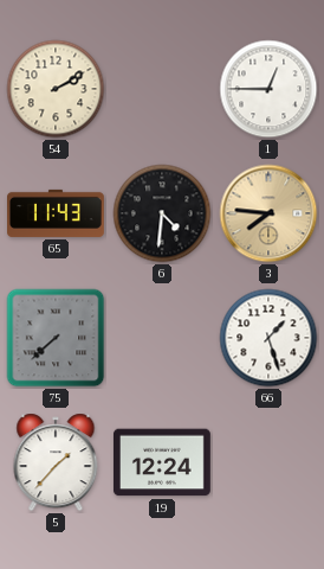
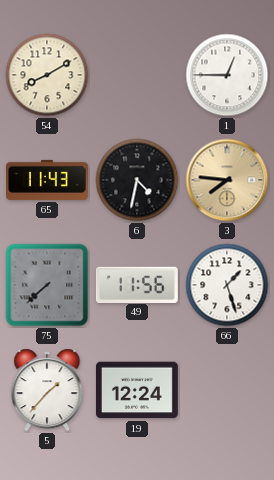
54: 2:10 -> 8:10 (47, 75)
6: 4:31 -> 4:32 (137, 180)
49: none -> 11:56 (137, 284)
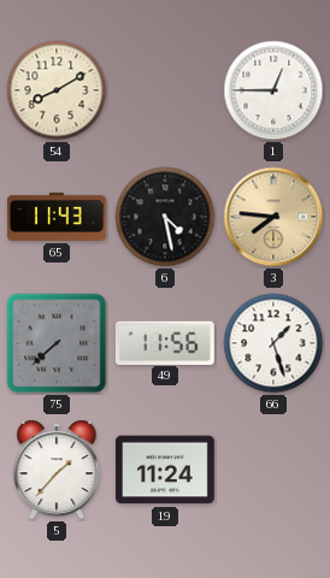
6: 4:32 -> 4:28 (165, 217)
19: 12:24 -> 11:24 (165, 470)
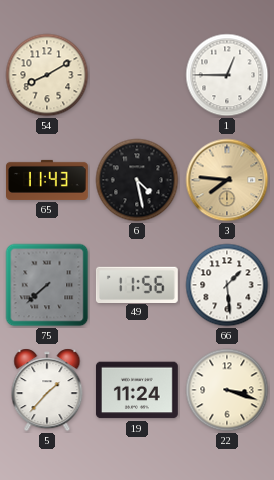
66: 1:27 -> 1:29 (227, 285)
22: none -> 3:18 (227, 390)
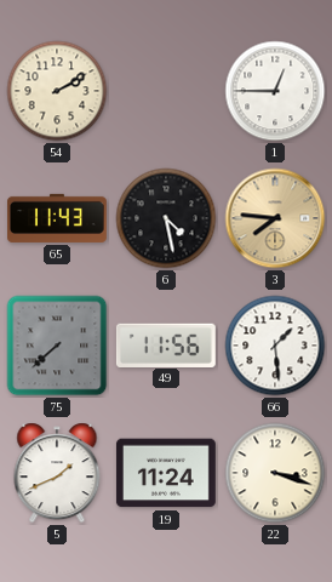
54: 8:10 -> 2:10 (57, 91)
5: 1:37 -> 1:41 (57, 473)
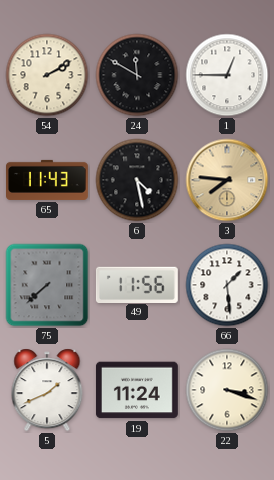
24: none -> 11:50 (137, 75)
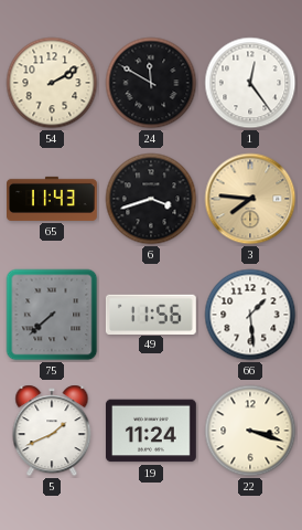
1: 12:45 -> 12:24 (250, 83)
6: 4:28 -> 3:42 (151, 199)
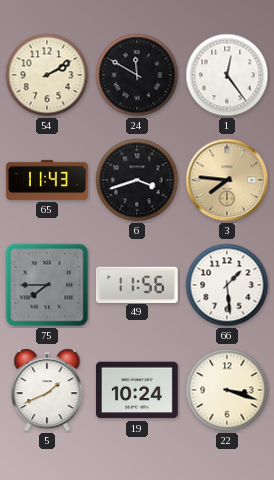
75: 7:38 -> 7:45 (47, 285)
19: 11:24 -> 10:24 (137, 390)
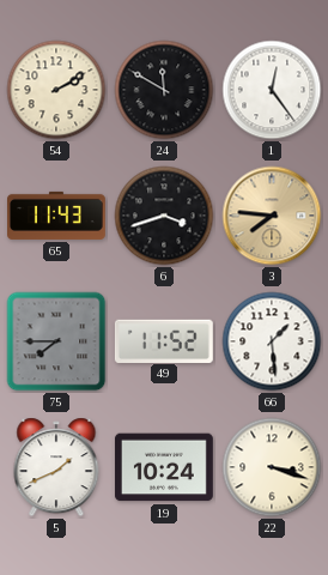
49: 11:56 -> 11:52 (164, 340)
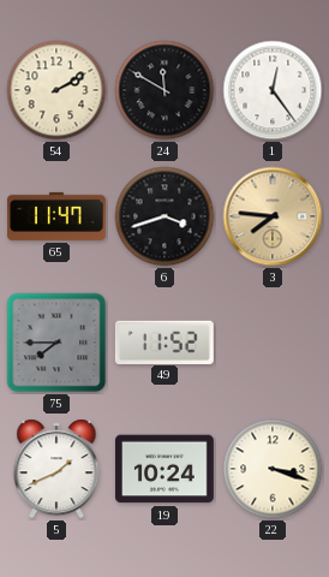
65: 11:43 -> 11:47 (58, 216)
66: 1:29 -> none (272, 341)
